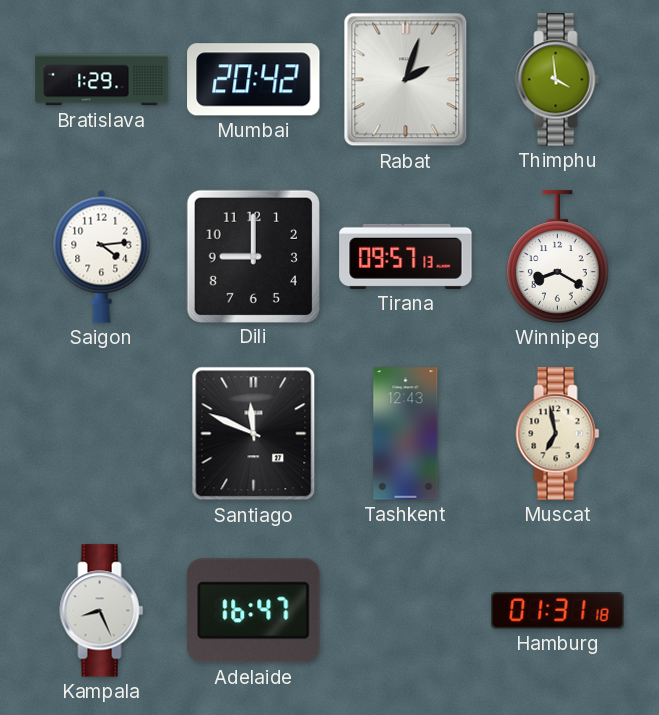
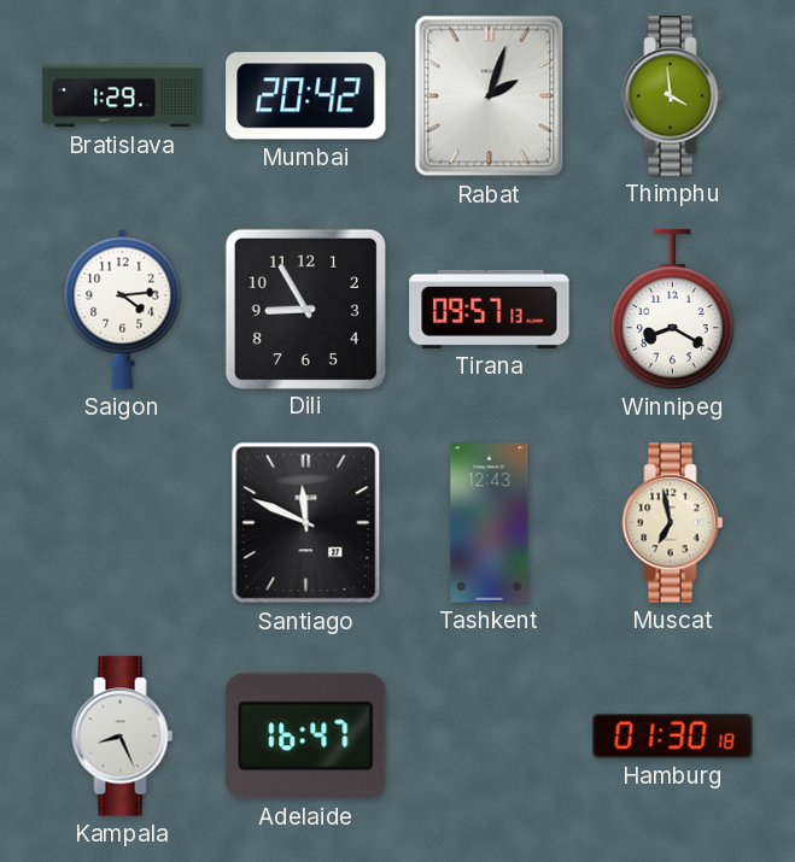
Dili: 9:00 -> 8:55 (305, 309)
Hamburg: 01:31 -> 01:30 (673, 737)
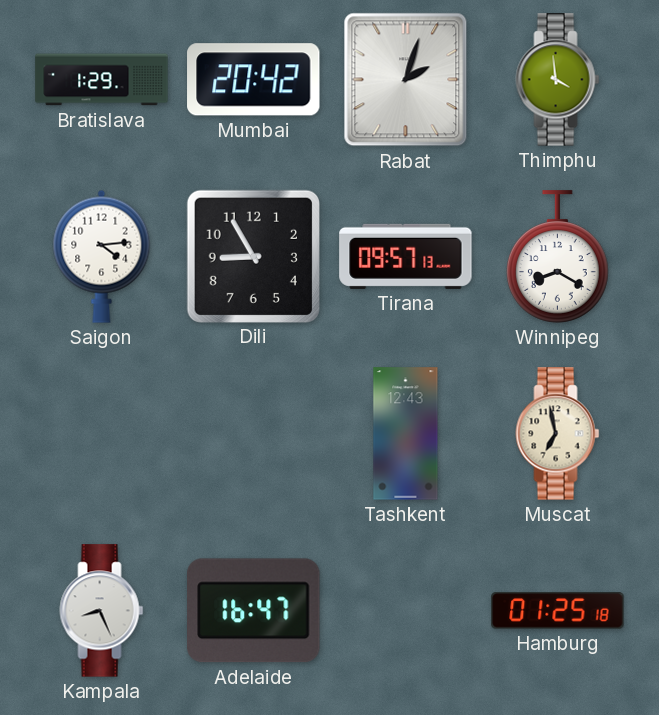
Santiago: 11:49 -> none (306, 523)
Hamburg: 01:30 -> 01:25 (558, 611)
